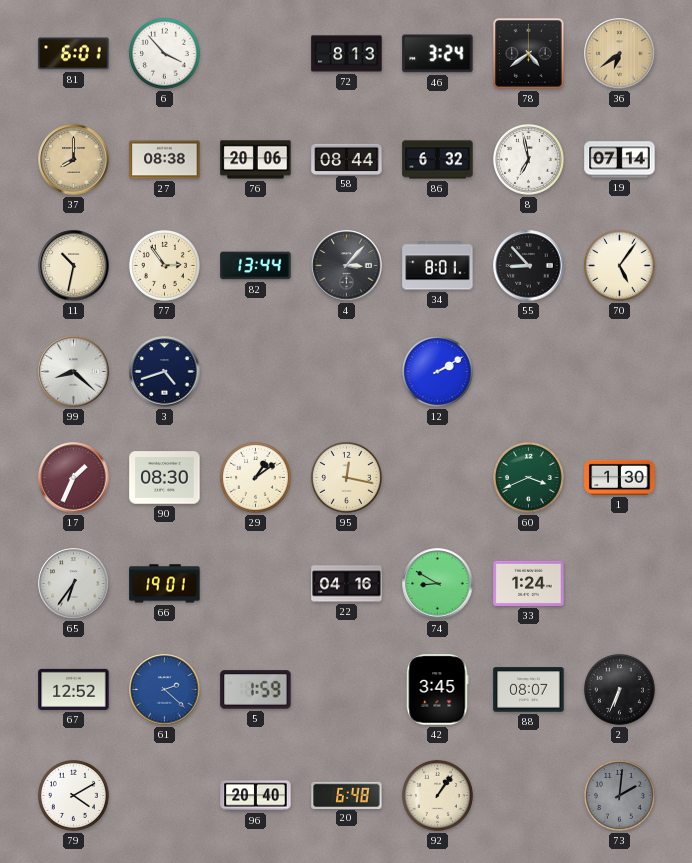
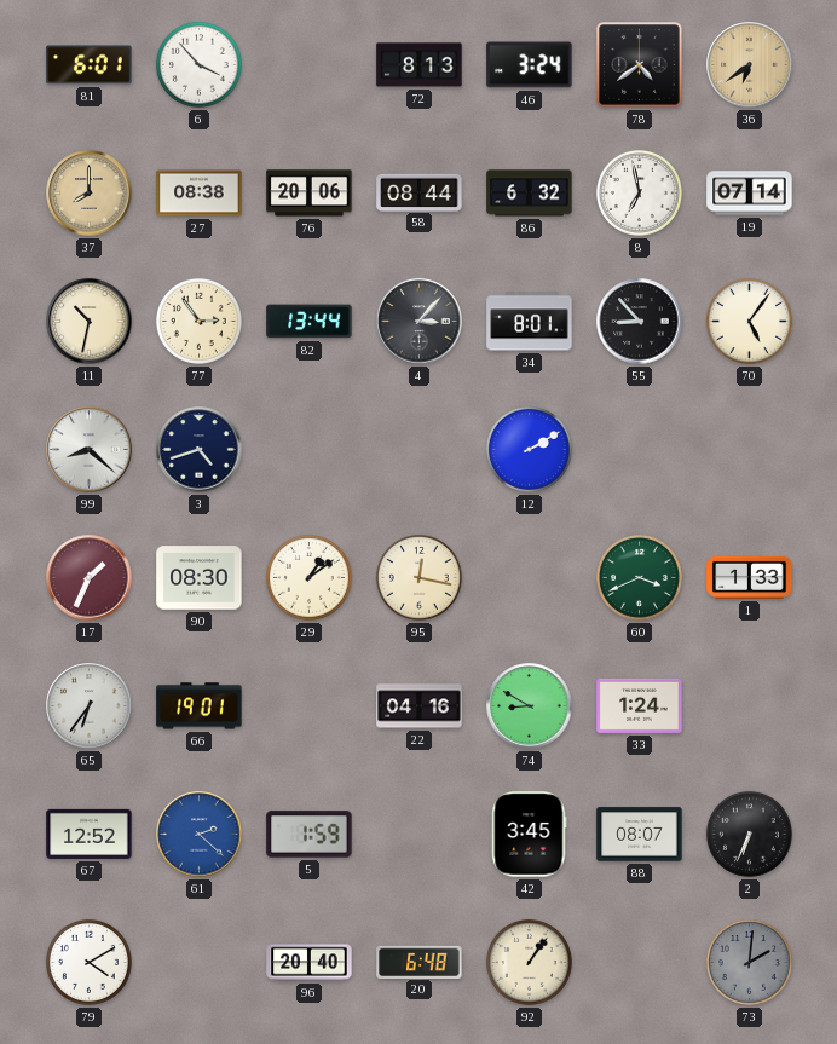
1: 1:30 -> 1:33 (750, 577)
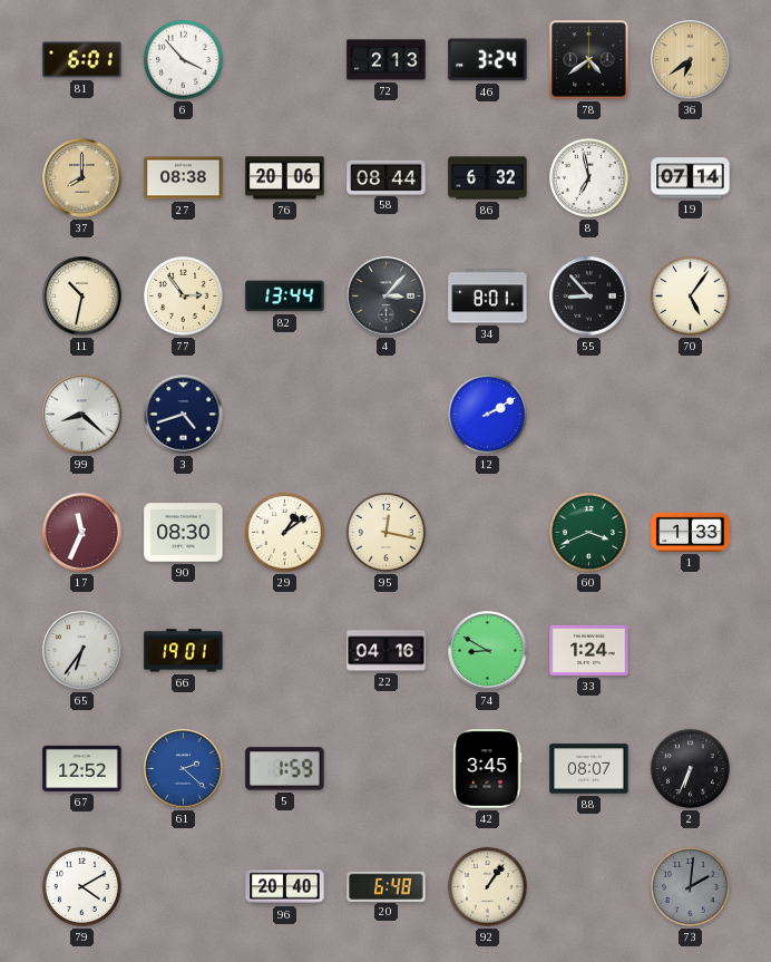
72: 8:13 -> 2:13 (387, 60)
17: 1:34 -> 11:34 (82, 533)
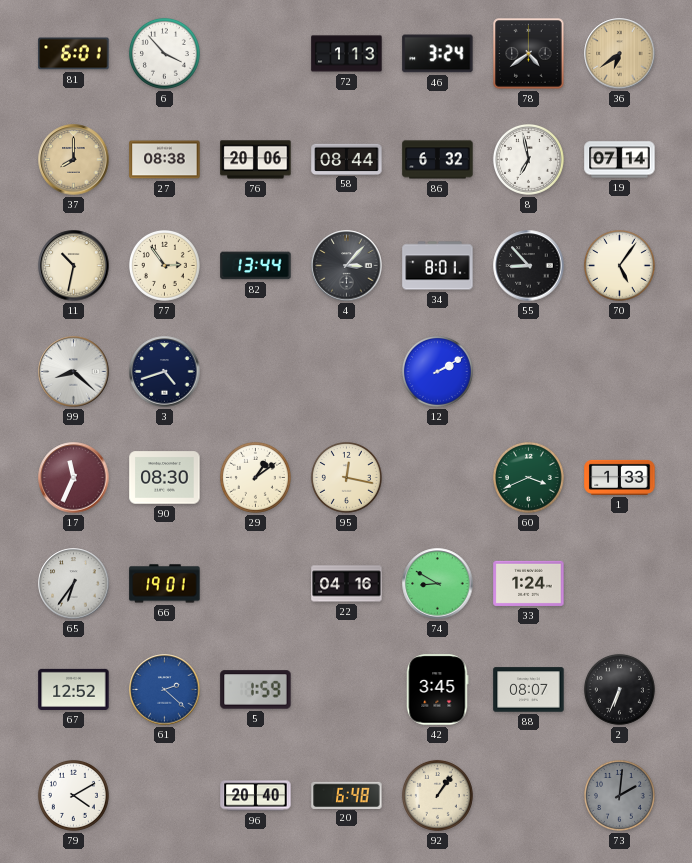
72: 2:13 -> 1:13 (347, 54)
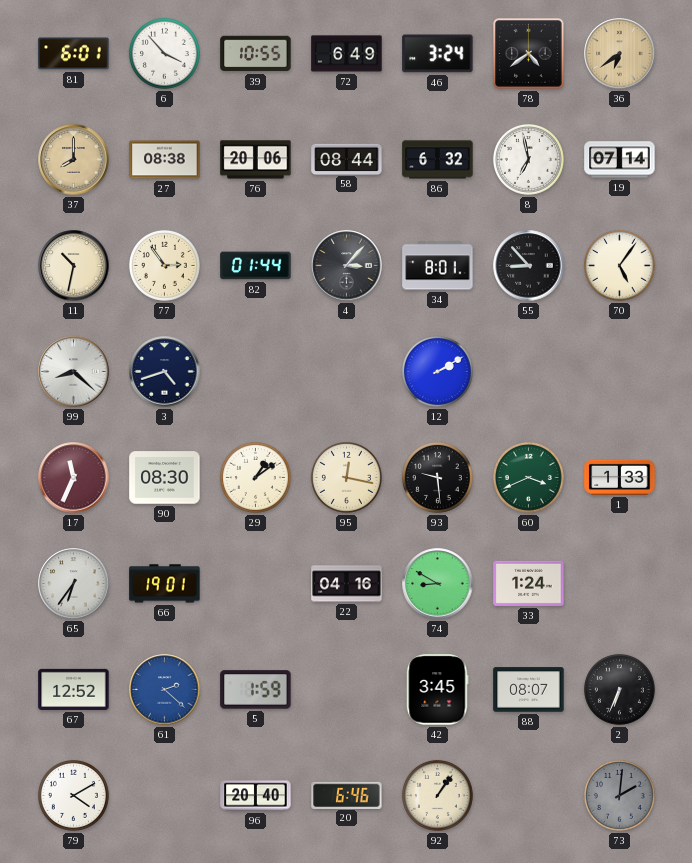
39: none -> 10:55 (256, 54)
72: 1:13 -> 6:49 (347, 54)
82: 13:44 -> 01:44 (256, 266)
93: none -> 9:29 (437, 477)
20: 6:48 -> 6:46 (347, 795)
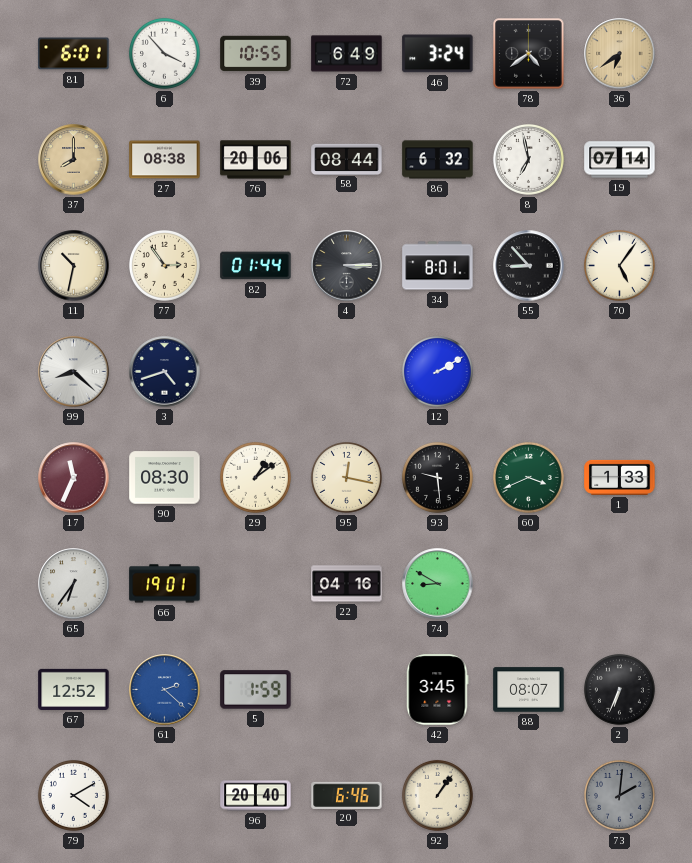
4: 3:07 -> 3:15 (347, 266)
33: 1:24 -> none (529, 583)
